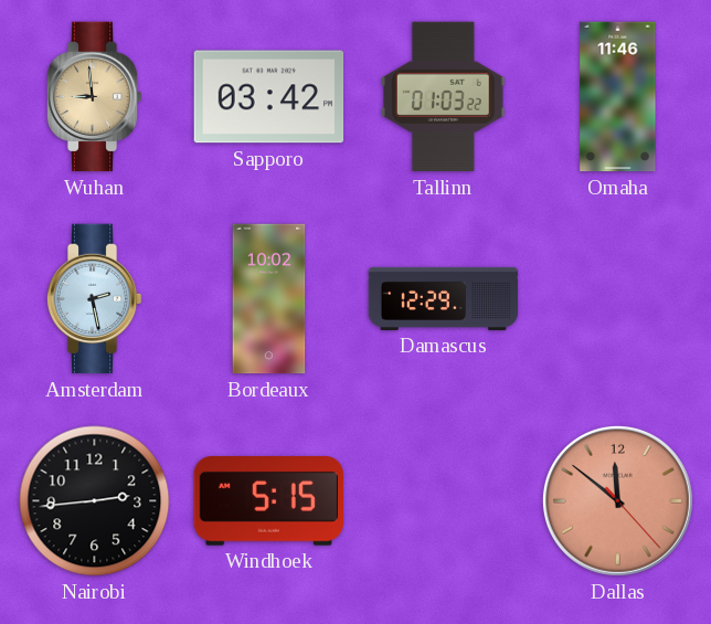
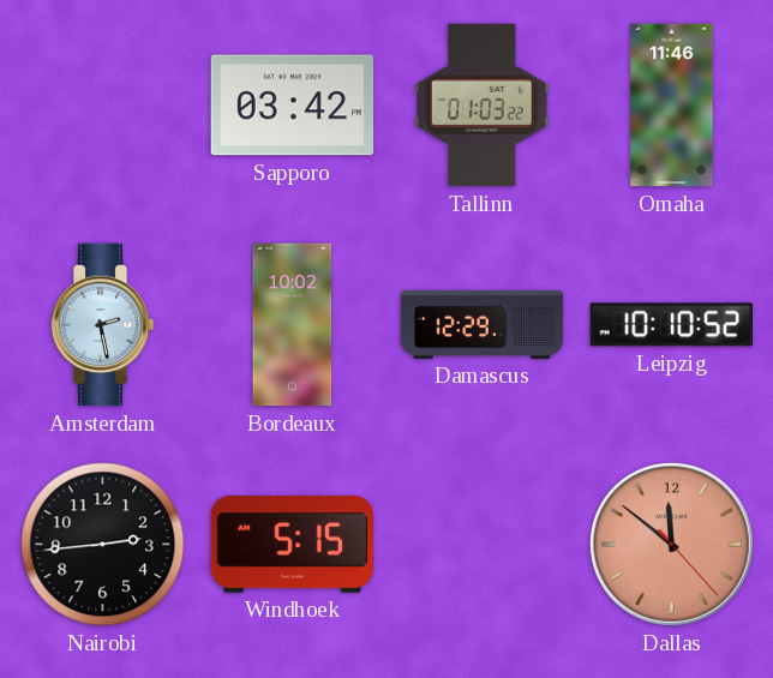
Wuhan: 8:59 -> none (94, 97)
Leipzig: none -> 10:10 (671, 325)
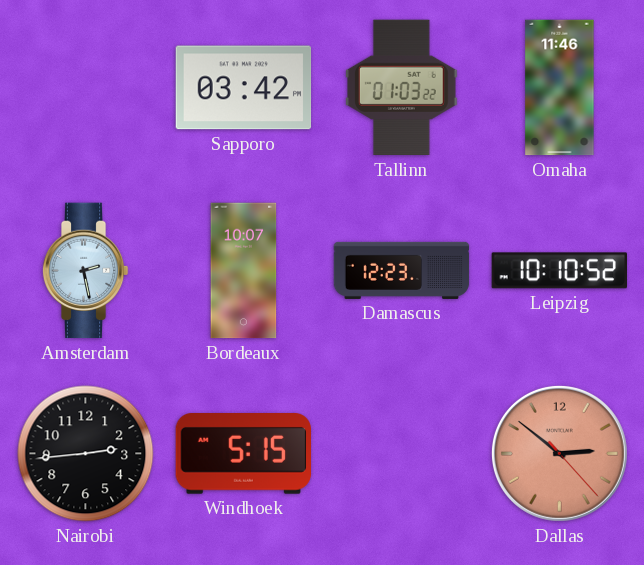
Bordeaux: 10:02 -> 10:07 (244, 271)
Damascus: 12:29 -> 12:23 (402, 270)
Dallas: 11:51 -> 2:51 (559, 453)
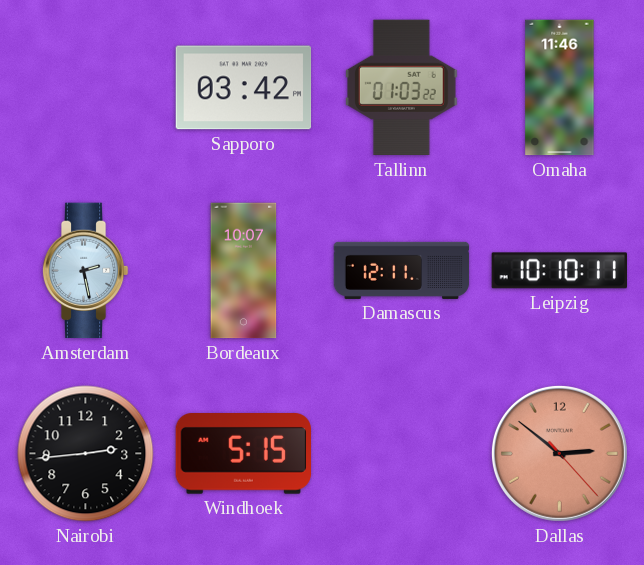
Damascus: 12:23 -> 12:11 (402, 270)
Leipzig: 10:10:52 -> 10:10:11 (559, 271)
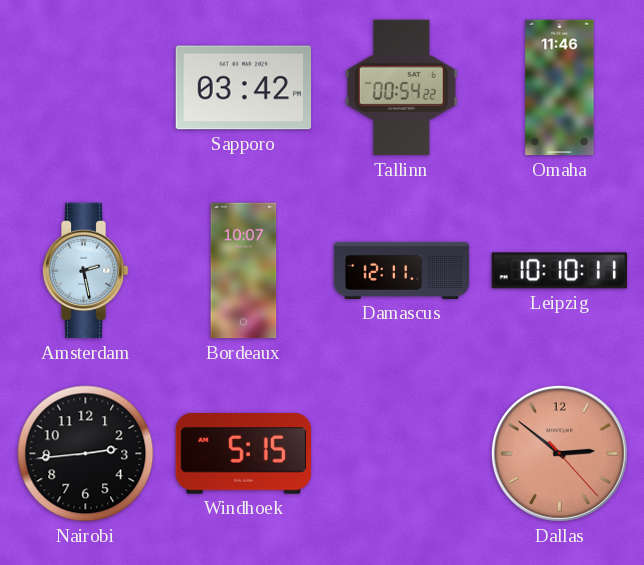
Tallinn: 01:03 -> 00:54 (402, 88)
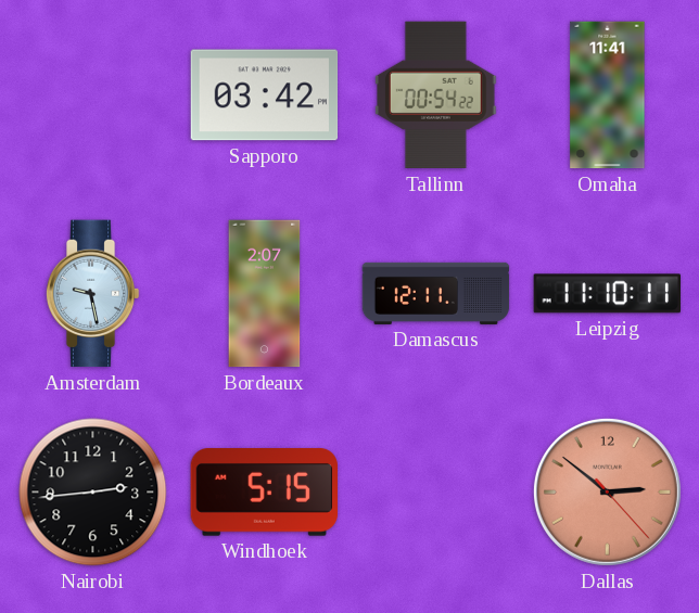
Omaha: 11:46 -> 11:41 (608, 95)
Amsterdam: 2:28 -> 9:28 (92, 294)
Bordeaux: 10:07 -> 2:07 (265, 294)
Leipzig: 10:10 -> 11:10 (607, 294)
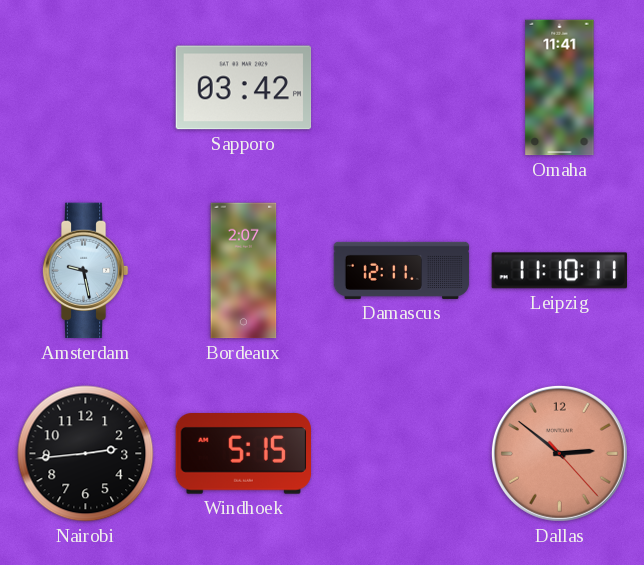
Tallinn: 00:54 -> none (436, 95)
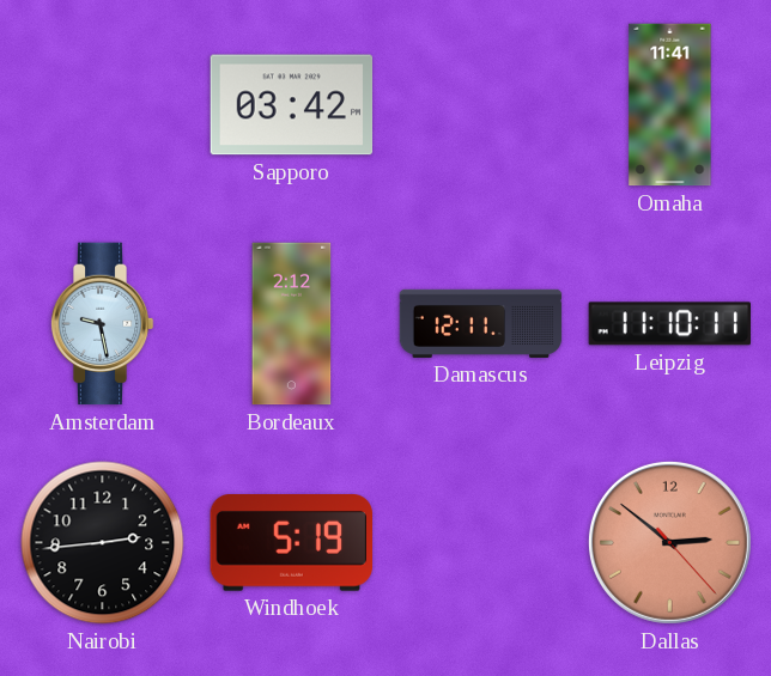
Bordeaux: 2:07 -> 2:12 (292, 324)
Windhoek: 5:15 -> 5:19 (291, 543)
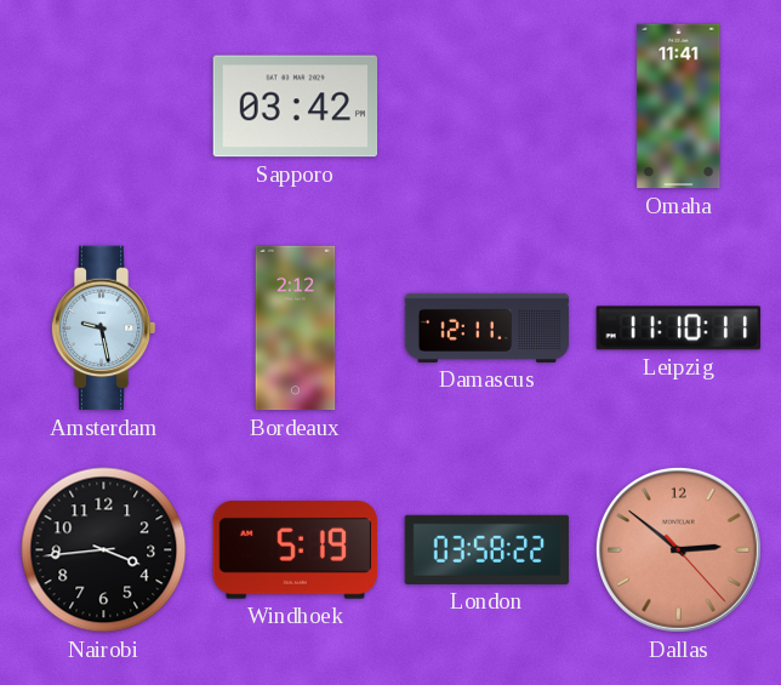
Nairobi: 2:44 -> 3:44 (104, 550)
London: none -> 03:58 (488, 549)
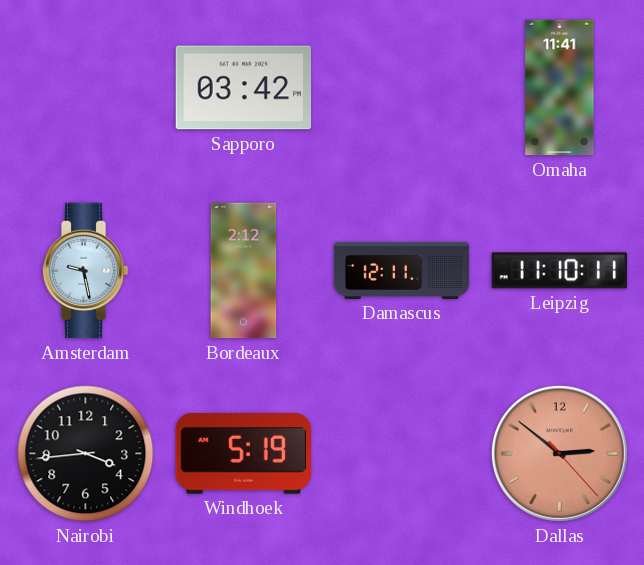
London: 03:58 -> none (488, 549)
